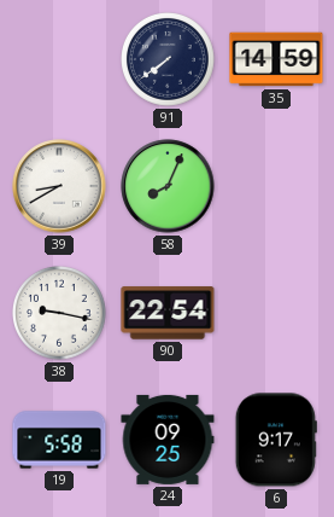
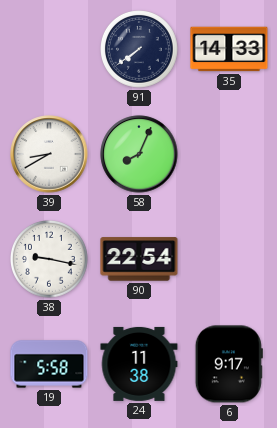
35: 14:59 -> 14:33 (229, 49)
24: 09:25 -> 11:38 (139, 364)
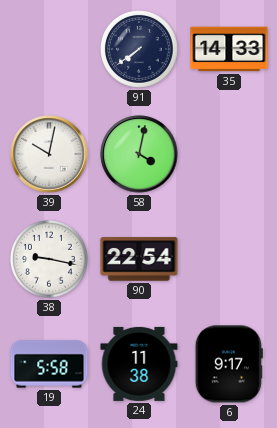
39: 8:40 -> 10:02 (49, 154)
58: 8:04 -> 4:02 (139, 154)
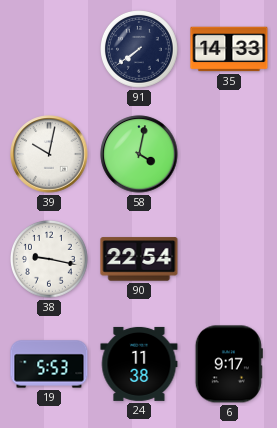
19: 5:58 -> 5:53 (49, 364)
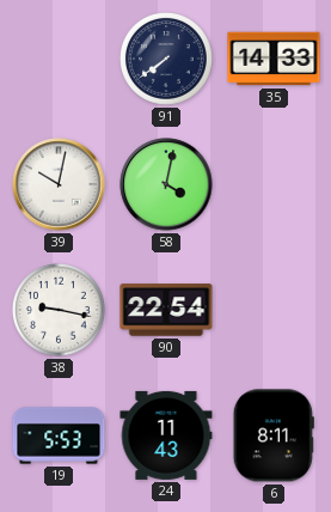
24: 11:38 -> 11:43 (166, 435)
6: 9:17 -> 8:11 (274, 435)
